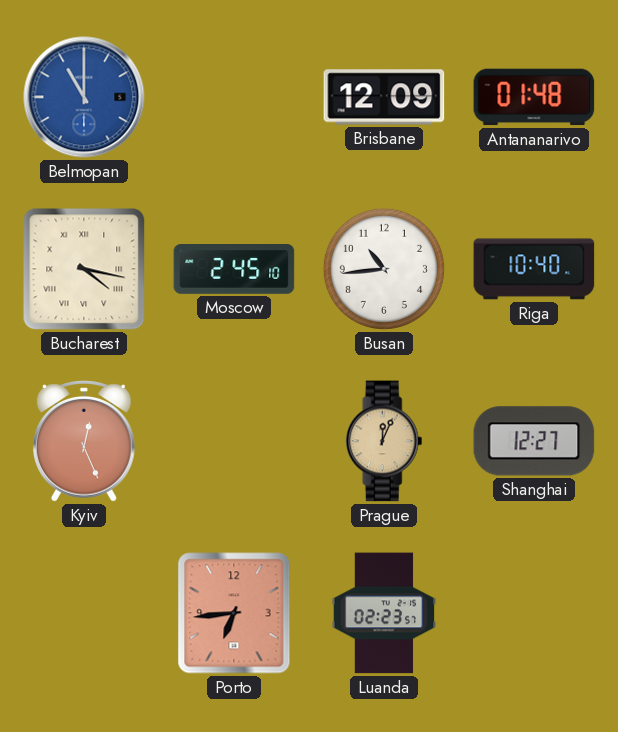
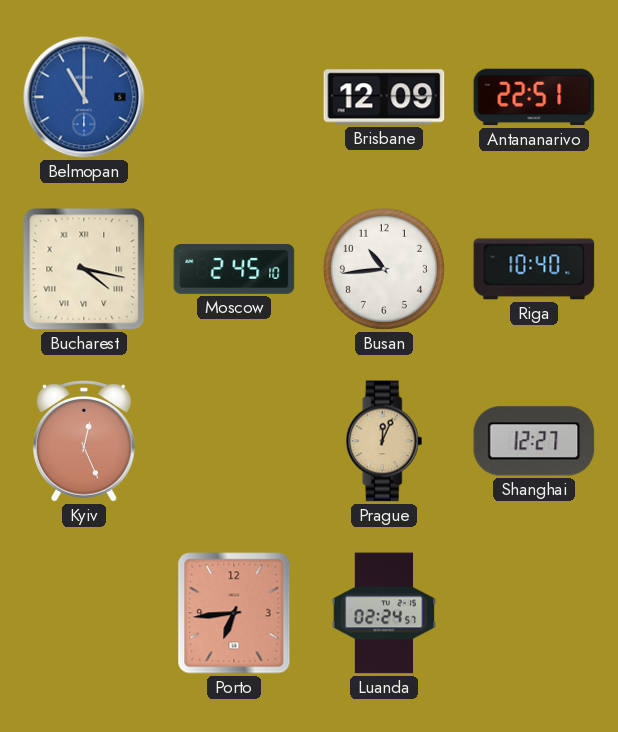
Antananarivo: 01:48 -> 22:51 (534, 97)
Luanda: 02:23 -> 02:24 (384, 613)
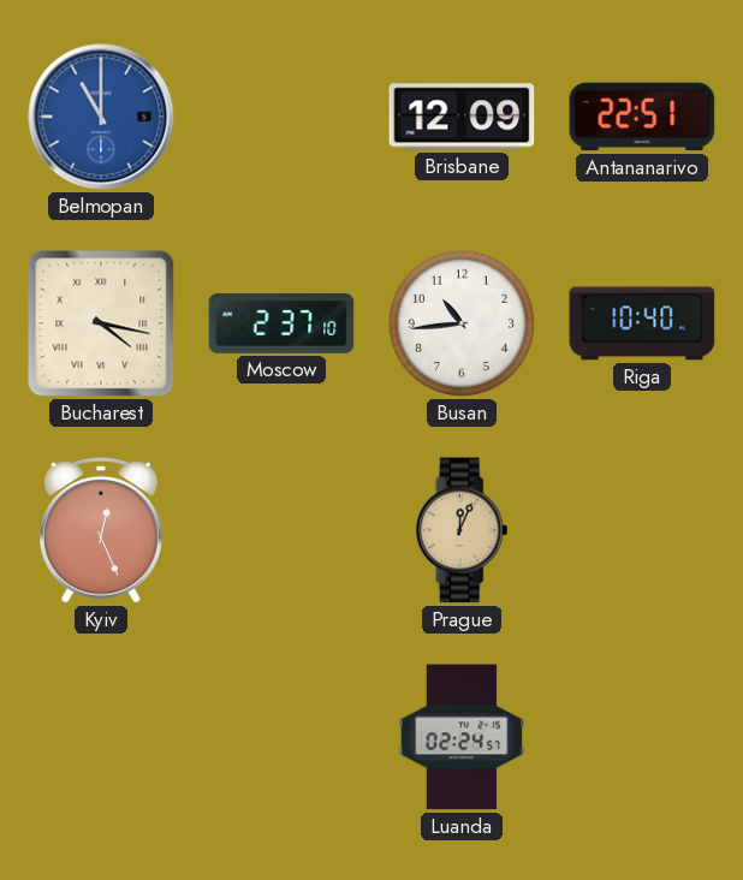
Moscow: 2:45 -> 2:37 (281, 325)
Shanghai: 12:27 -> none (534, 441)
Porto: 6:44 -> none (234, 613)
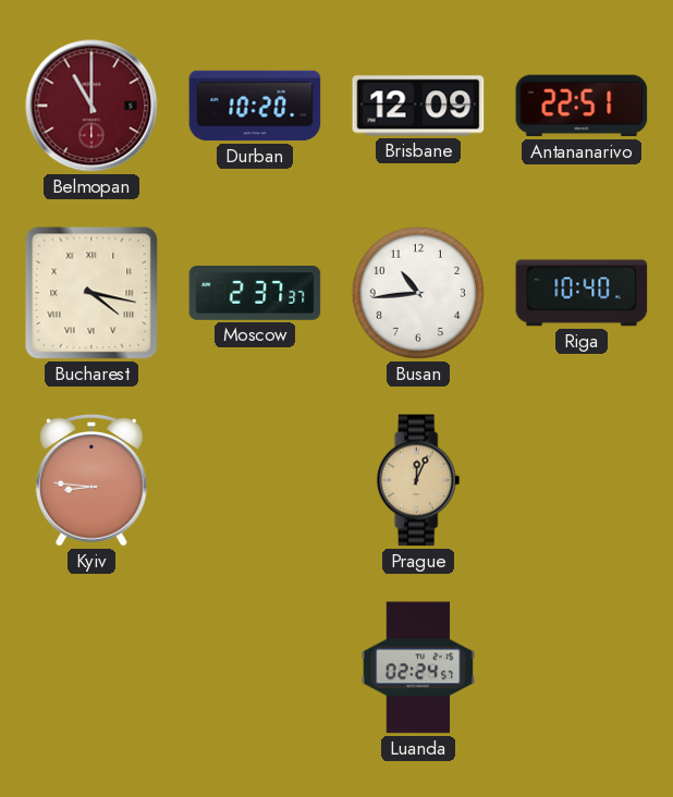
Belmopan dial: blue -> burgundy (91, 106)
Durban: none -> 10:20 (255, 106)
Moscow: 2:37:10 -> 2:37:37 (255, 294)
Kyiv: 12:26 -> 8:46 (93, 480)
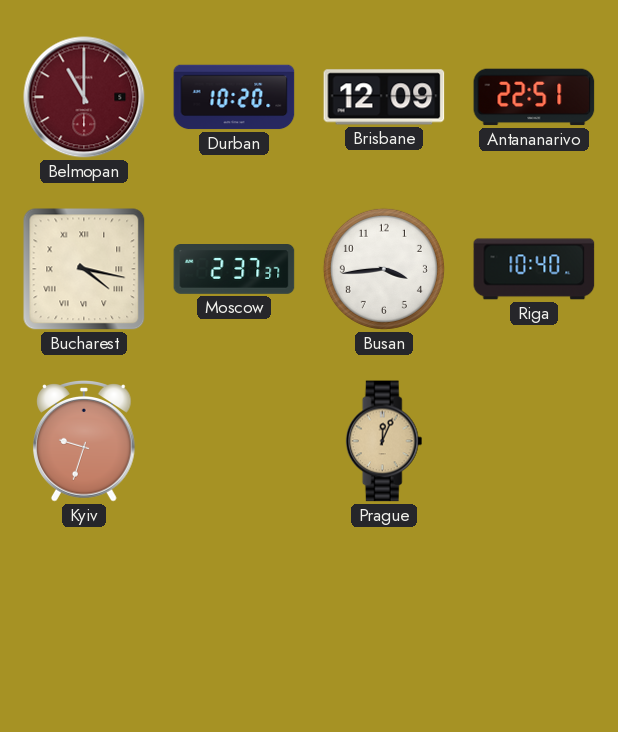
Busan: 10:44 -> 3:44 (384, 269)
Kyiv: 8:46 -> 9:33 (85, 441)
Luanda: 02:24 -> none (418, 667)
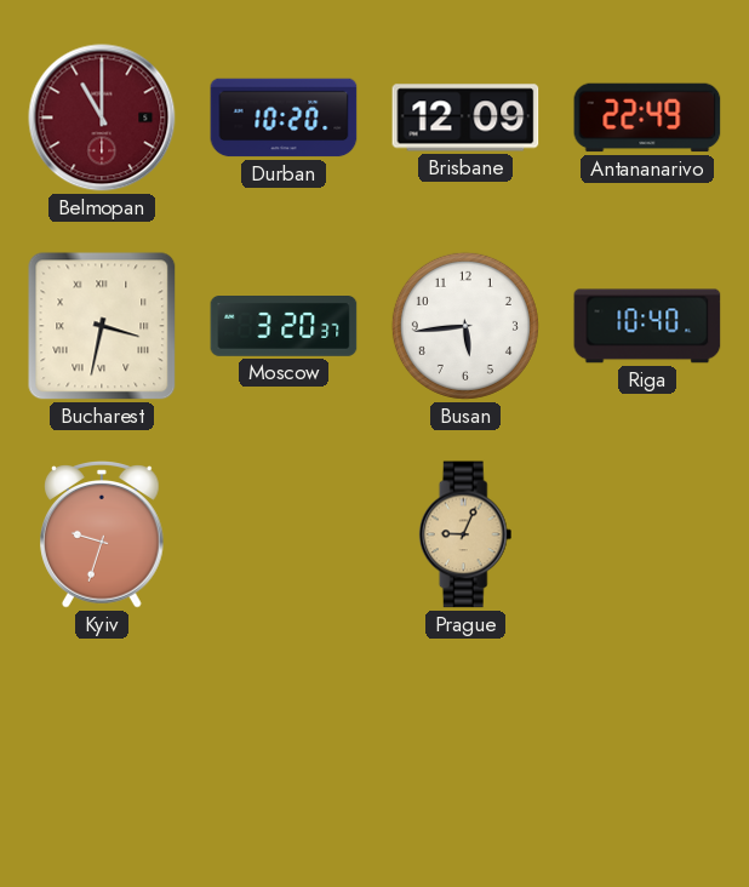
Antananarivo: 22:51 -> 22:49 (647, 118)
Bucharest: 4:17 -> 3:32 (102, 326)
Moscow: 2:37 -> 3:20 (284, 327)
Busan: 3:44 -> 5:44 (465, 326)
Prague: 12:04 -> 9:04 (465, 534)
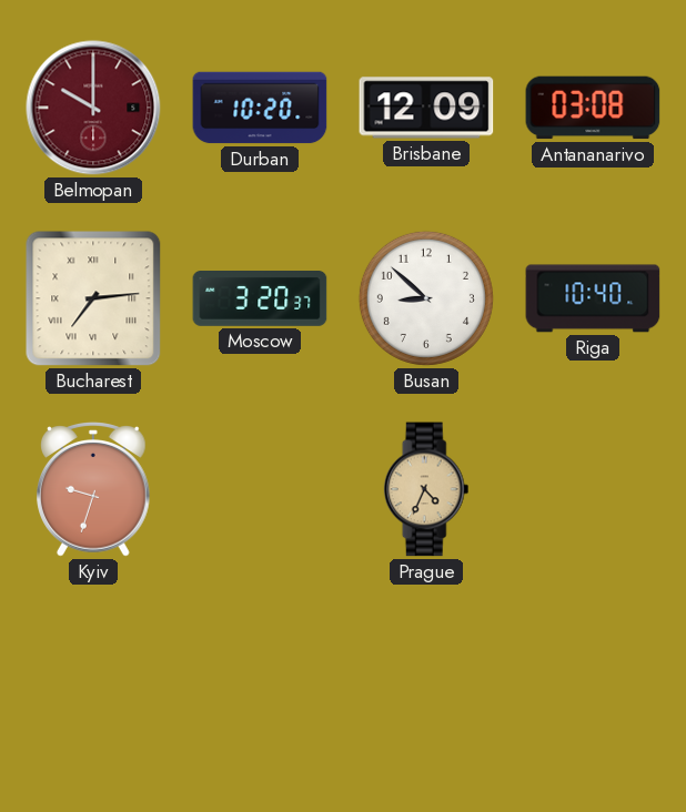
Belmopan: 11:00 -> 10:00 (93, 108)
Antananarivo: 22:49 -> 03:08 (593, 108)
Bucharest: 3:32 -> 7:14 (93, 298)
Busan: 5:44 -> 8:52 (426, 298)
Prague: 9:04 -> 4:34 (426, 489)
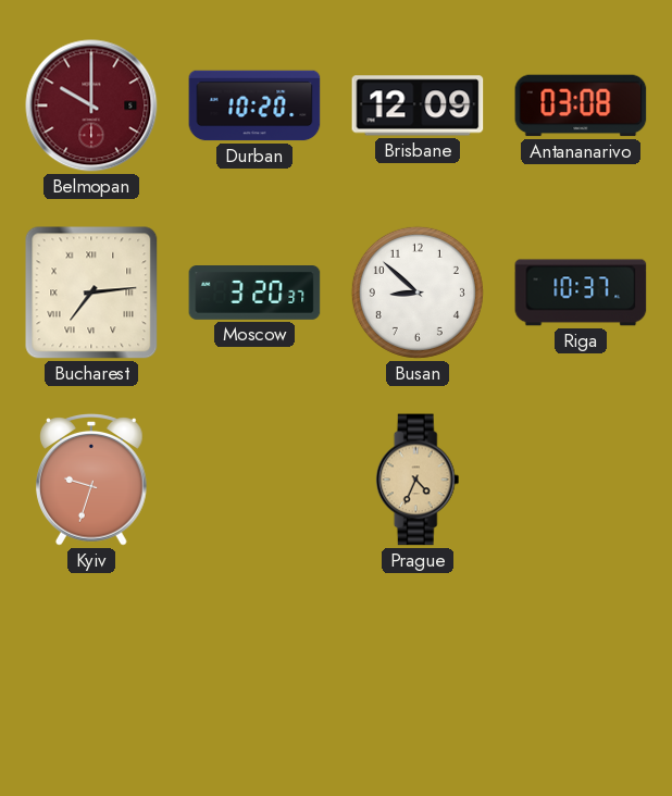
Riga: 10:40 -> 10:37 (581, 293)
